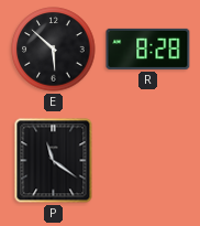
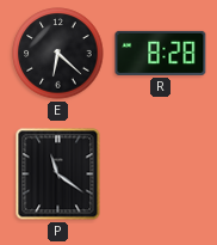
E: 5:52 -> 6:22 (58, 54)
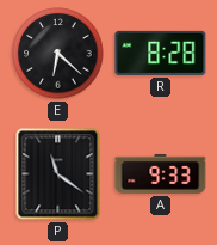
A: none -> 9:33 (161, 174)
